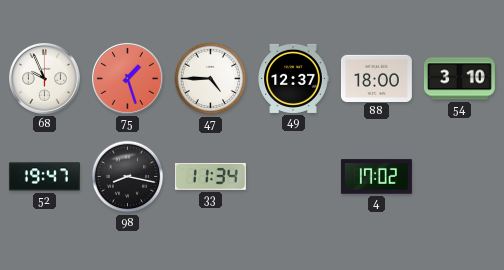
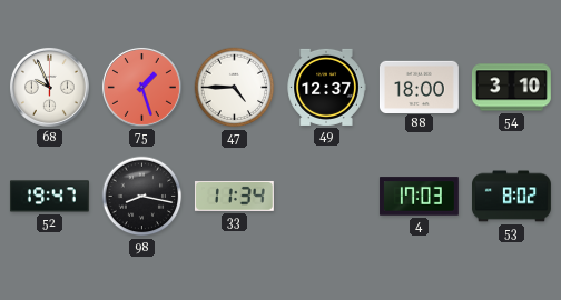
4: 17:02 -> 17:03 (419, 197)
53: none -> 8:02 (512, 197)
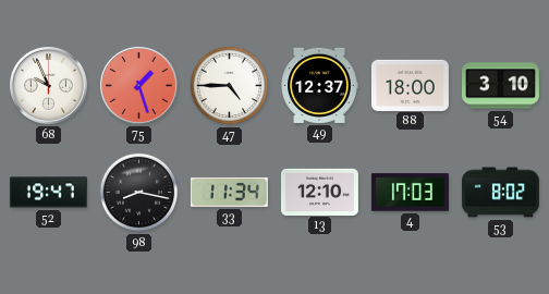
13: none -> 12:10 (319, 192)
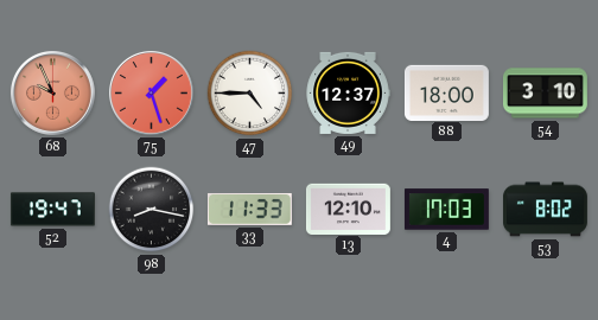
68 dial: white -> salmon (52, 92)
33: 11:34 -> 11:33 (249, 209)
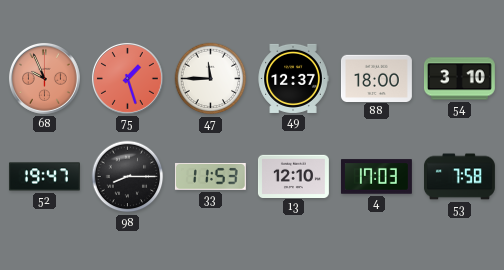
47: 4:45 -> 11:45 (211, 79)
98: 8:17 -> 8:15 (128, 177)
33: 11:33 -> 11:53 (210, 176)
53: 8:02 -> 7:58 (460, 177)
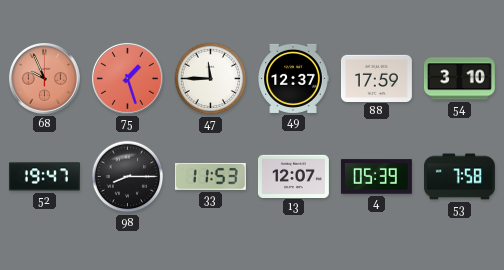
88: 18:00 -> 17:59 (376, 78)
13: 12:10 -> 12:07 (293, 176)
4: 17:03 -> 05:39 (376, 177)
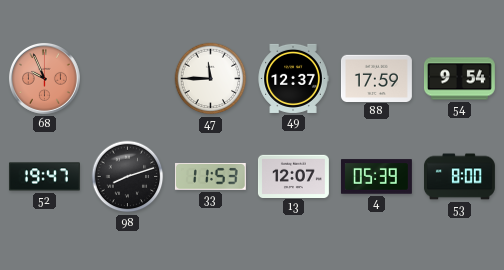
75: 1:27 -> none (127, 78)
54: 3:10 -> 9:54 (459, 79)
98: 8:15 -> 8:12 (128, 177)
53: 7:58 -> 8:00 (460, 177)
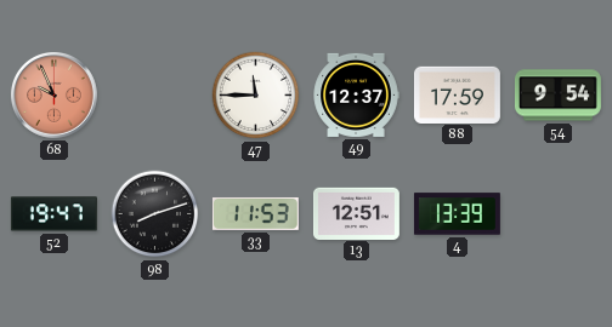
13: 12:07 -> 12:51 (356, 213)
4: 05:39 -> 13:39 (457, 214)
53: 8:00 -> none (460, 177)
